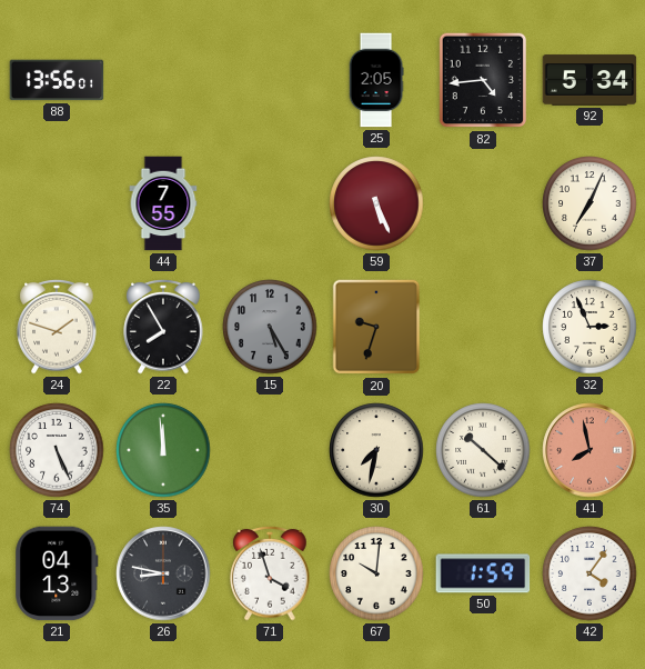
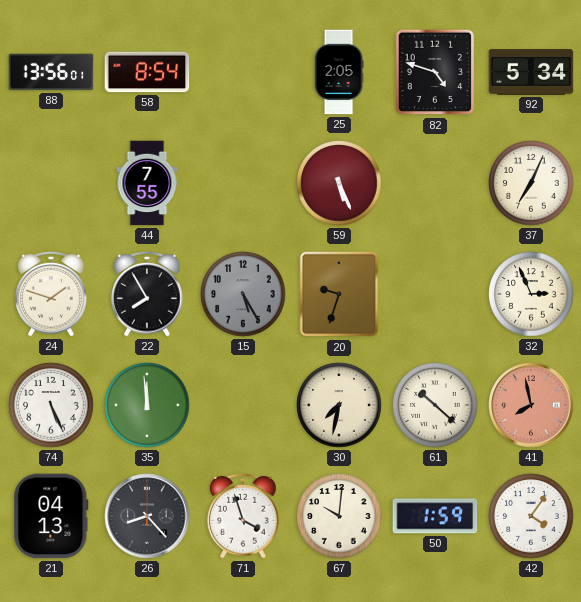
58: none -> 8:54 (147, 72)
82: 4:44 -> 4:48 (435, 72)
26: 8:47 -> 8:23 (147, 516)
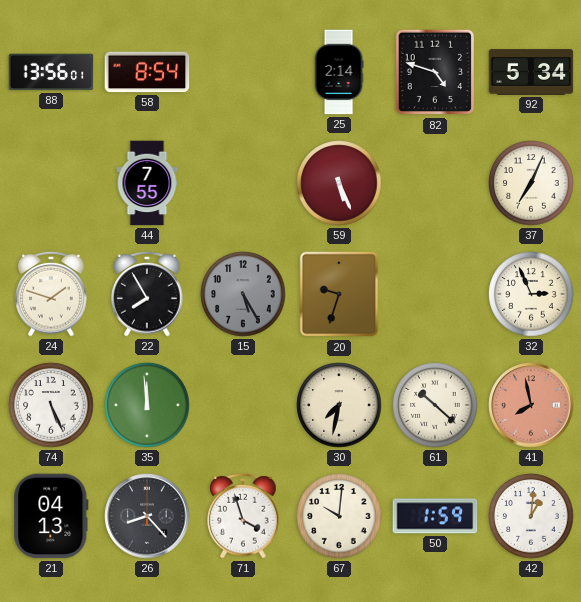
25: 2:05 -> 2:14 (339, 72)
42: 4:06 -> 1:01 (531, 516)
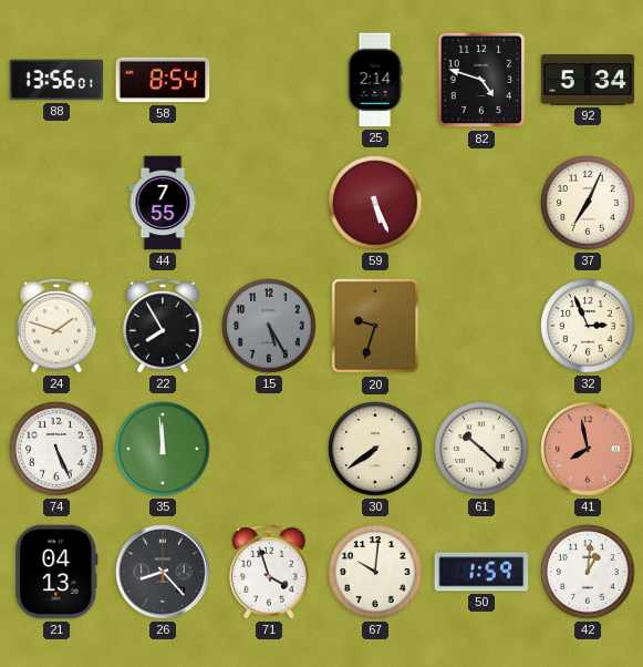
30: 7:32 -> 7:39 (375, 449)
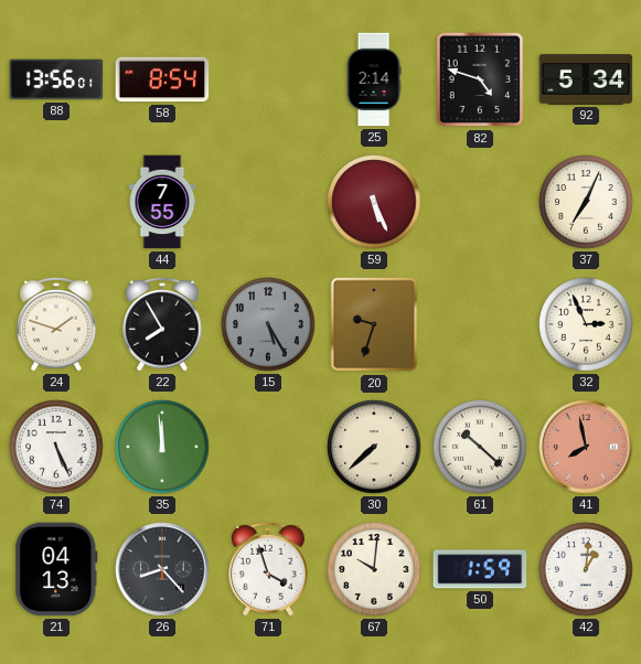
30: 7:39 -> 7:38 (374, 447)
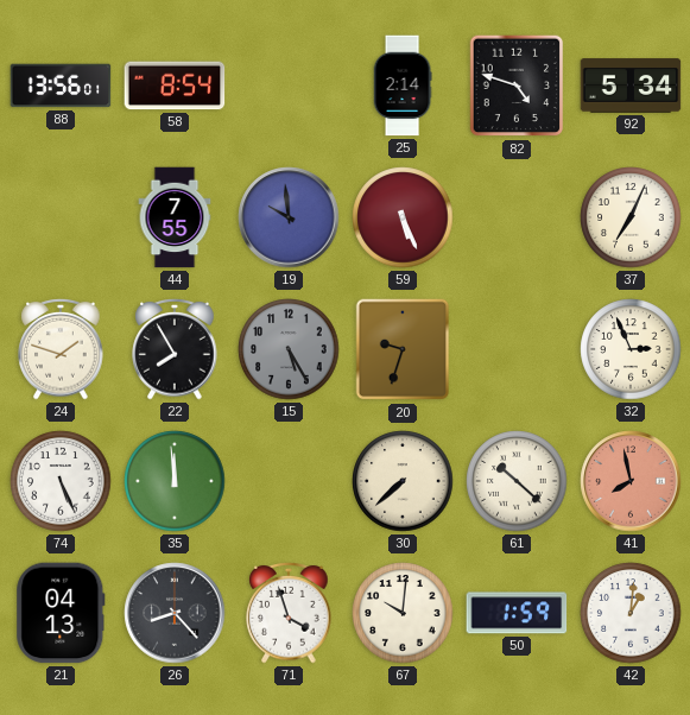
19: none -> 9:59 (289, 217)
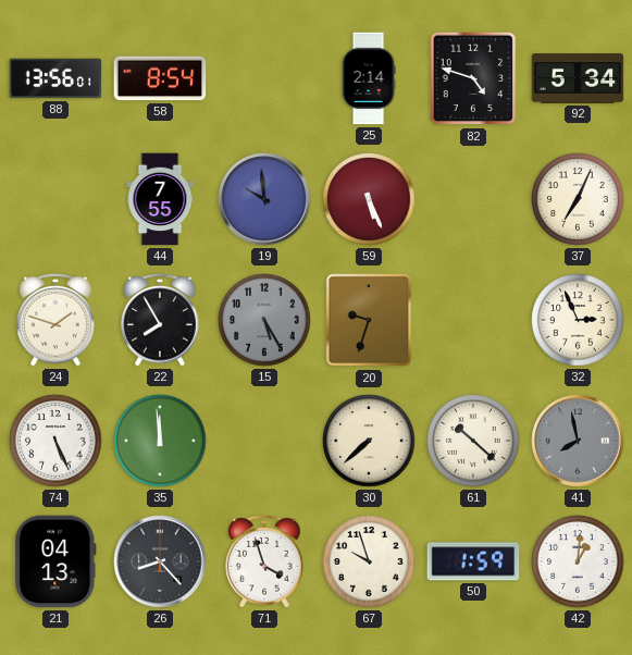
41 dial: salmon -> grey (578, 441)
67: 10:01 -> 9:57 (369, 561)
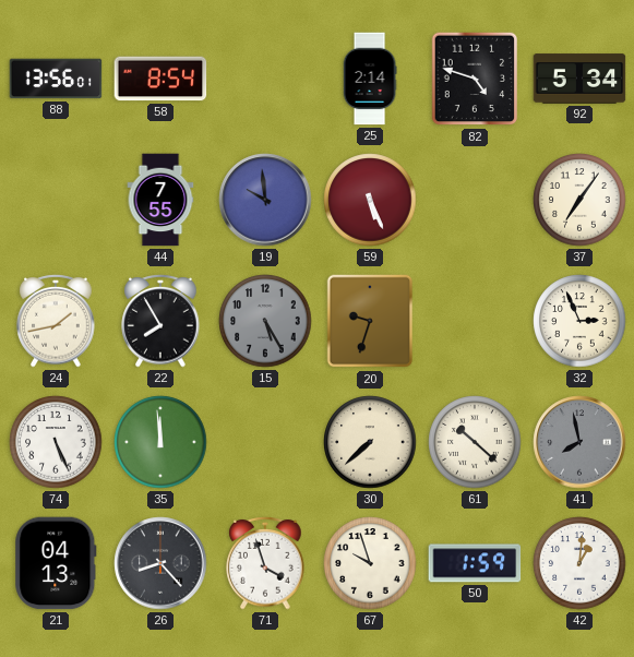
37: 7:04 -> 7:06 (579, 200)
24: 1:48 -> 1:43 (56, 322)
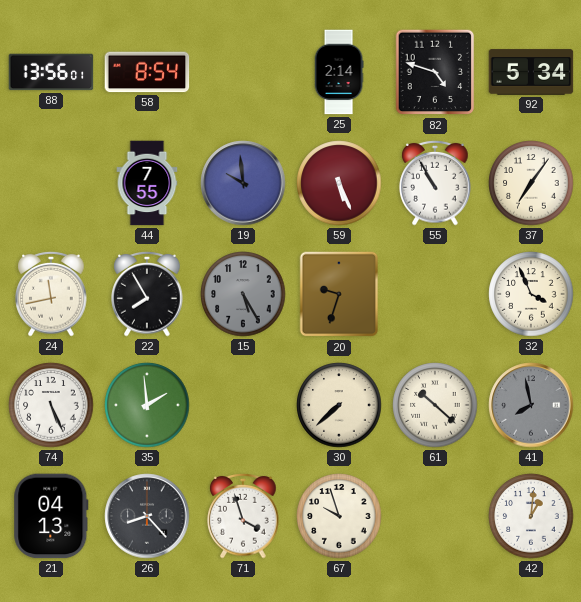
55: none -> 10:55 (435, 184)
24: 1:43 -> 11:43 (51, 295)
32: 2:56 -> 3:56 (531, 294)
35: 11:59 -> 1:59 (147, 405)
50: 1:59 -> none (475, 563)
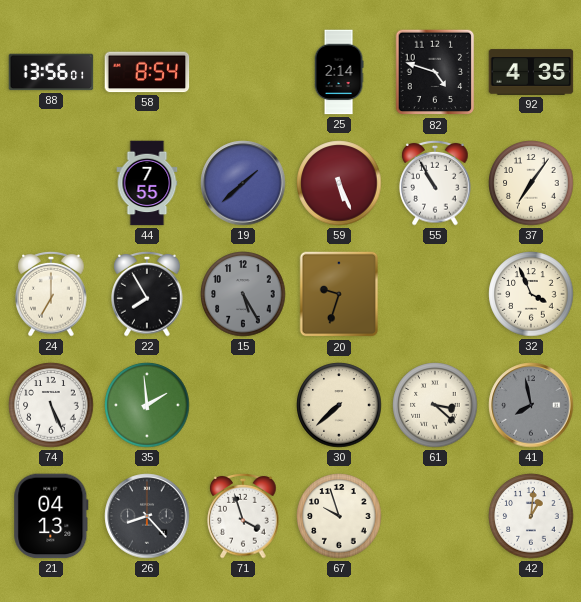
92: 5:34 -> 4:35 (531, 72)
19: 9:59 -> 1:38 (243, 183)
24: 11:43 -> 7:00 (51, 295)
61: 10:22 -> 3:22 (435, 405)
